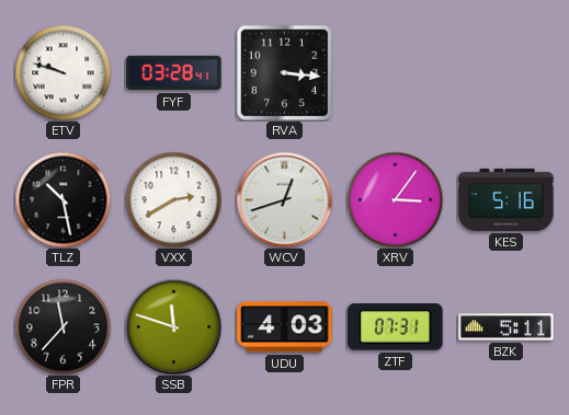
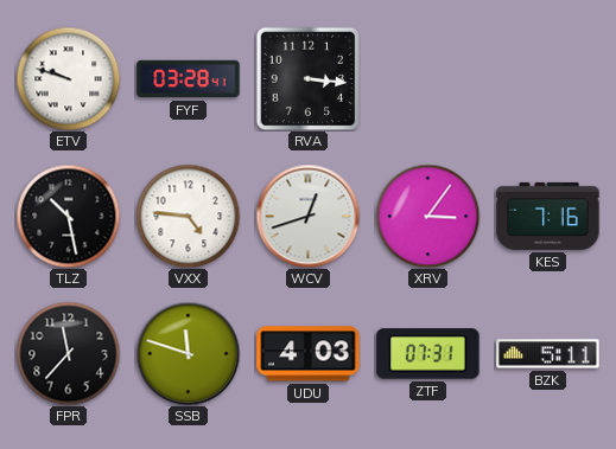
VXX: 2:40 -> 4:46 (188, 216)
KES: 5:16 -> 7:16 (548, 216)
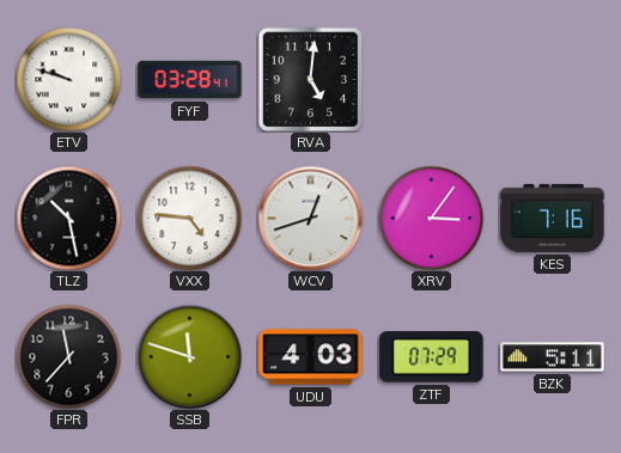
RVA: 3:16 -> 5:01 (310, 79)
ZTF: 07:31 -> 07:29 (432, 357)
